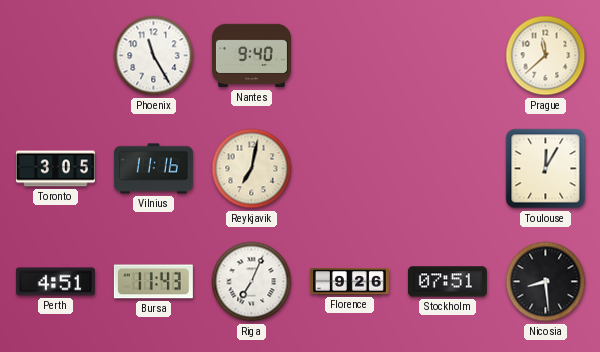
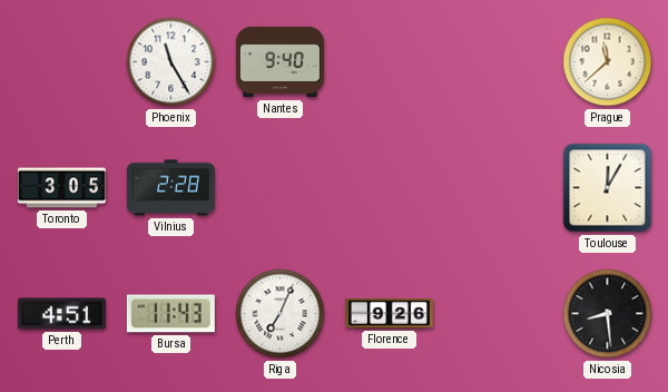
Vilnius: 11:16 -> 2:28 (170, 188)
Reykjavik: 7:02 -> none (252, 169)
Stockholm: 07:51 -> none (447, 282)
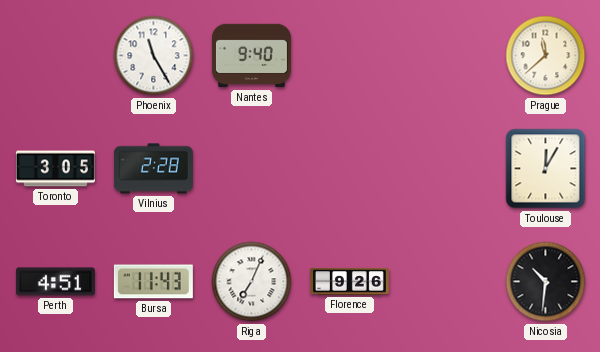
Nicosia: 8:29 -> 10:31 (546, 282)
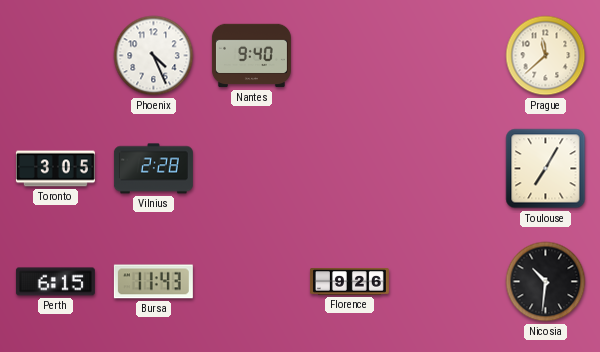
Phoenix: 11:25 -> 4:26 (154, 56)
Toulouse: 12:05 -> 7:05 (546, 169)
Perth: 4:51 -> 6:15 (55, 282)
Riga: 7:04 -> none (252, 282)
